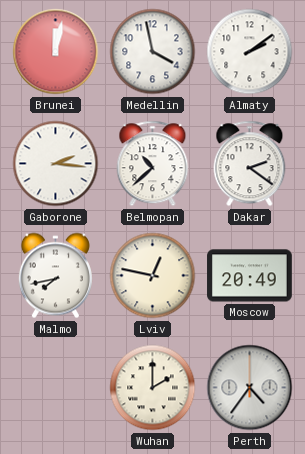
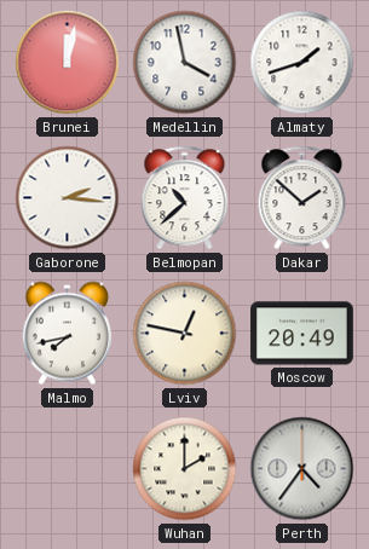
Almaty: 2:09 -> 1:42 (302, 63)
Dakar: 2:21 -> 1:52 (302, 198)
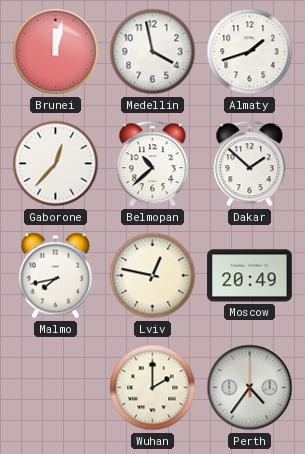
Gaborone: 2:16 -> 12:37 (56, 164)
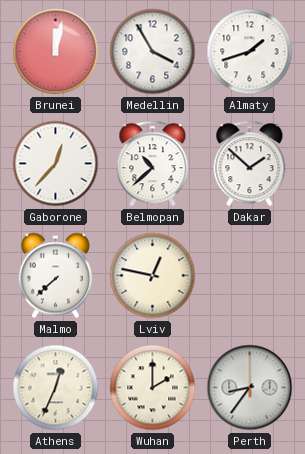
Medellin: 3:58 -> 3:55 (153, 52)
Malmo: 7:43 -> 7:38 (55, 276)
Moscow: 20:49 -> none (250, 276)
Athens: none -> 12:34 (56, 388)
Perth: 4:36 -> 8:36 (250, 388)
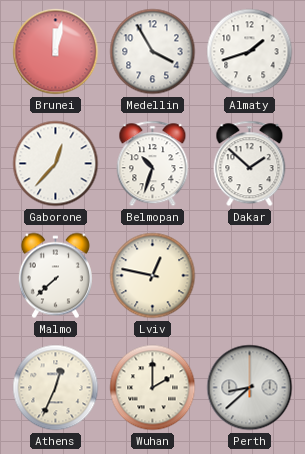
Belmopan: 10:38 -> 10:33 (153, 164)
Perth: 8:36 -> 8:38 (250, 388)
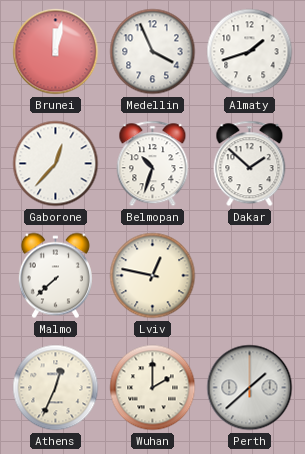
Medellin: 3:55 -> 3:56 (153, 52)
Perth: 8:38 -> 1:38 (250, 388)
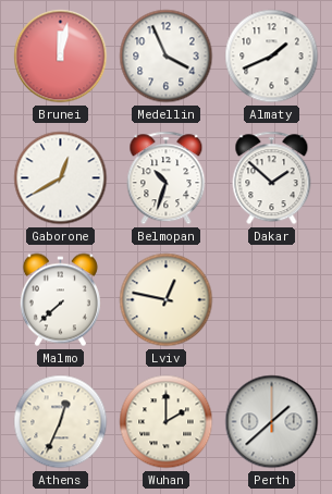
Almaty: 1:42 -> 1:41 (272, 57)
Gaborone: 12:37 -> 12:40 (61, 178)
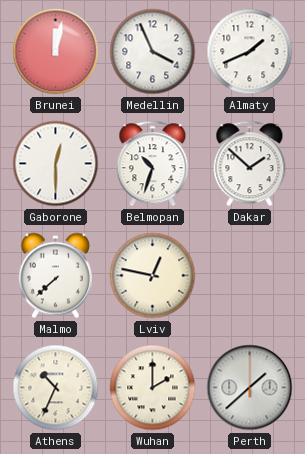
Gaborone: 12:40 -> 12:30 (56, 164)
Athens: 12:34 -> 10:34 (56, 388)
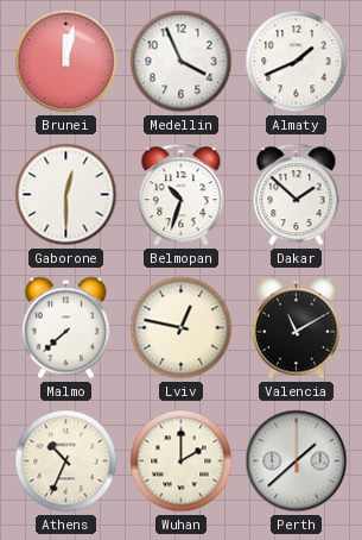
Valencia: none -> 11:10 (296, 328)
